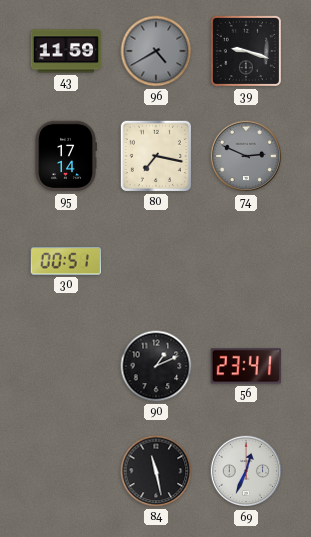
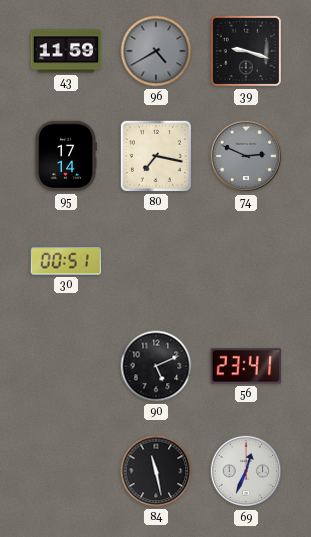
90: 1:11 -> 5:11 (156, 366)
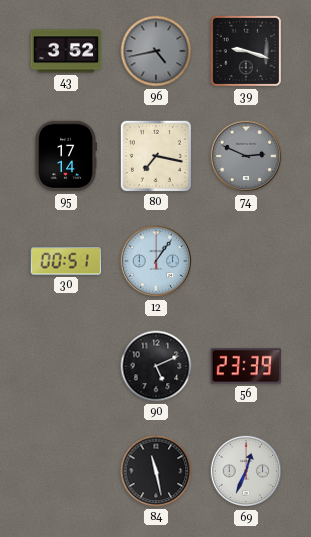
43: 11:59 -> 3:52 (66, 51)
96: 4:40 -> 4:43 (156, 51)
12: none -> 1:06 (156, 261)
56: 23:41 -> 23:39 (246, 366)
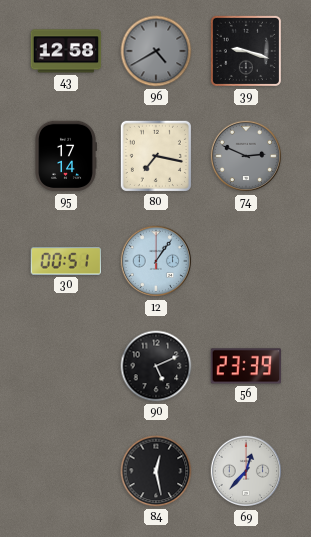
43: 3:52 -> 12:58 (66, 51)
96: 4:43 -> 4:40 (156, 51)
84: 11:28 -> 12:28 (156, 471)
69: 12:34 -> 12:37 (246, 471)
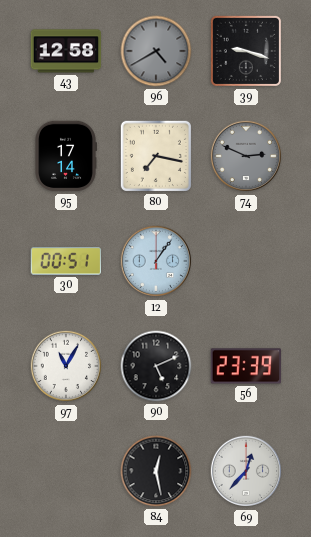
97: none -> 11:05 (66, 366)
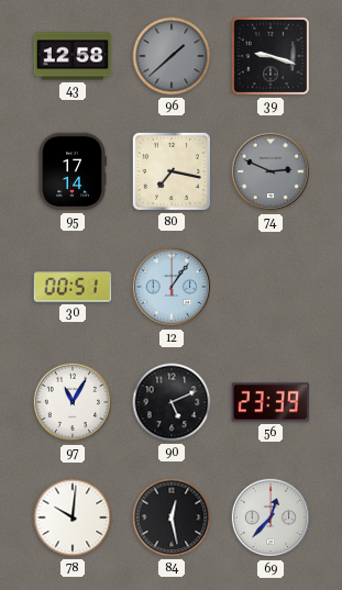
96: 4:40 -> 1:38 (172, 56)
78: none -> 10:01 (73, 517)
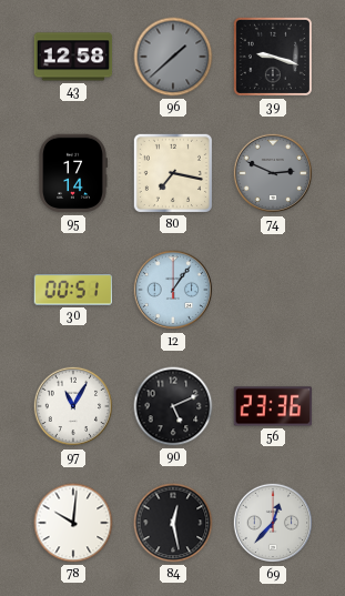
56: 23:39 -> 23:36 (273, 406)
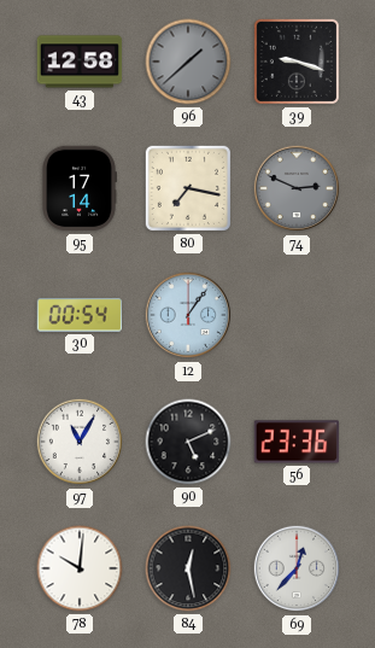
30: 00:51 -> 00:54 (78, 315)
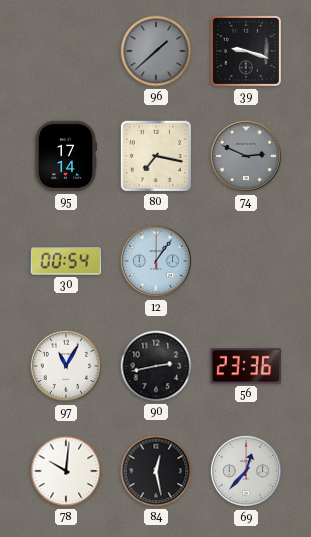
43: 12:58 -> none (80, 62)
90: 5:11 -> 2:43 (156, 366)
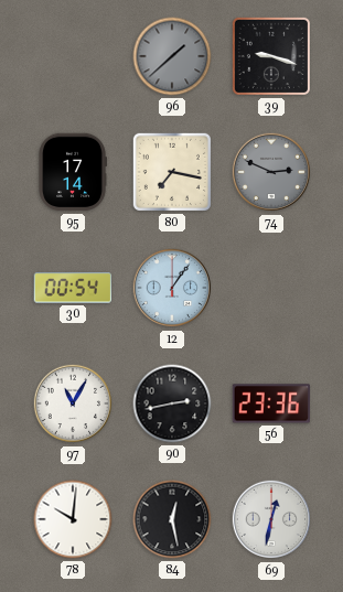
69: 12:37 -> 12:32 (271, 519)
